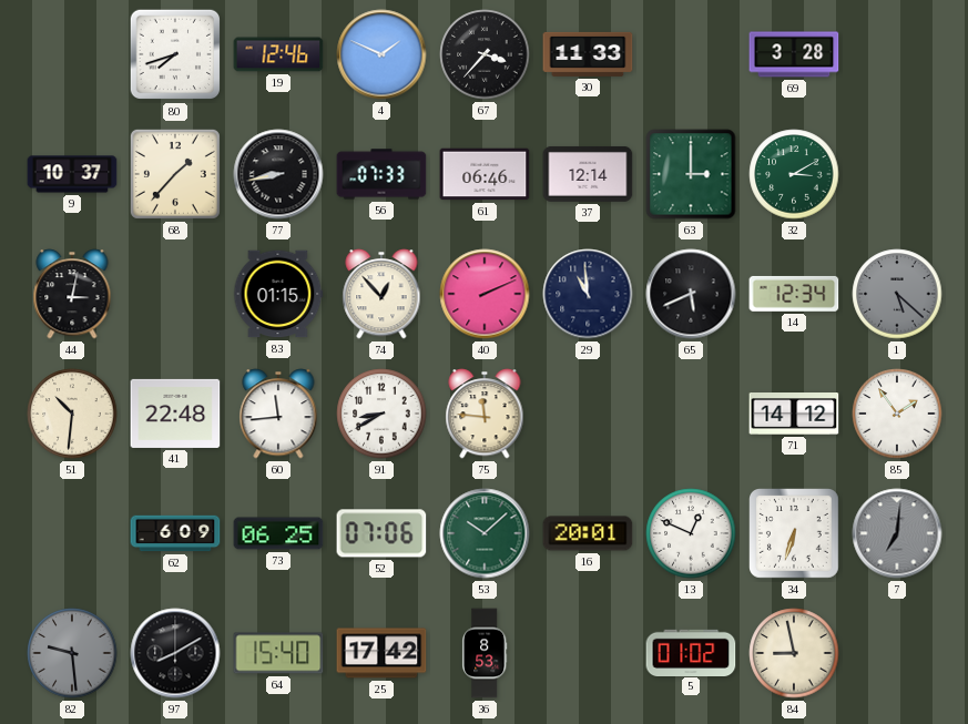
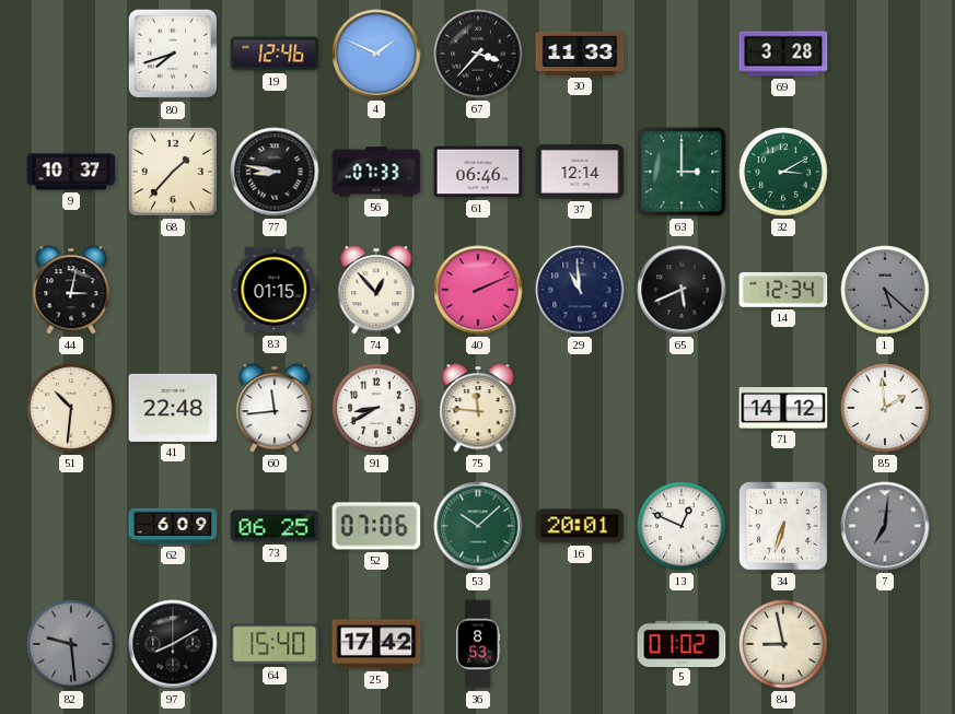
77: 8:43 -> 8:47 (275, 172)
85: 1:54 -> 1:59 (885, 408)
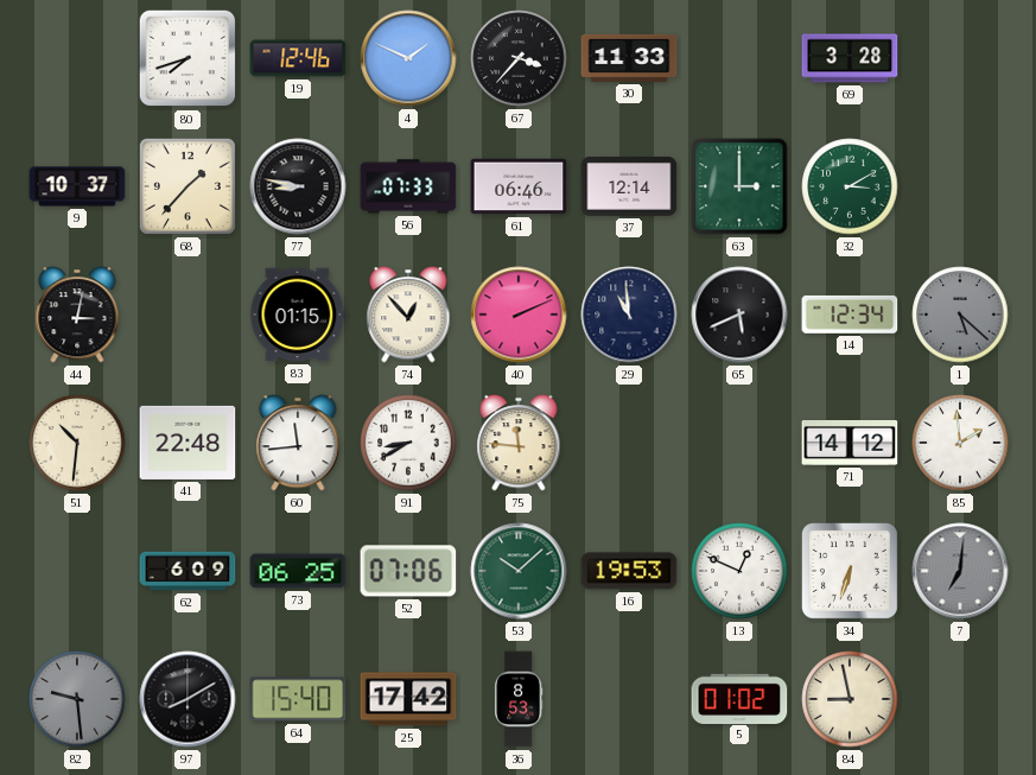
16: 20:01 -> 19:53 (629, 571)
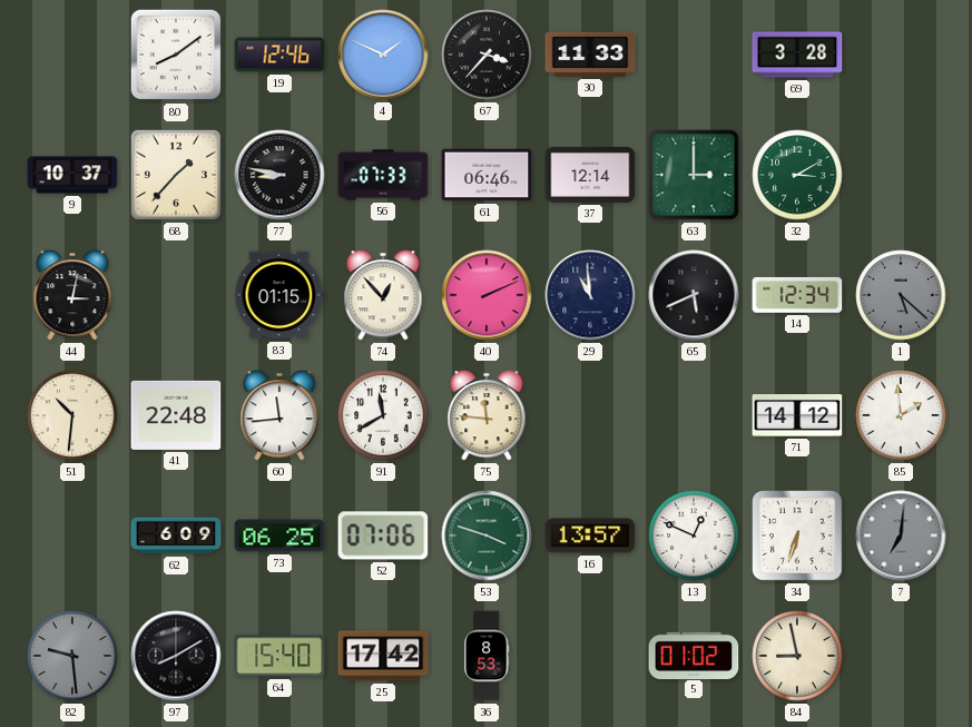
80: 7:42 -> 8:09 (176, 55)
91: 8:40 -> 11:40 (383, 415)
53: 10:08 -> 3:48 (487, 536)
16: 19:53 -> 13:57 (590, 536)
